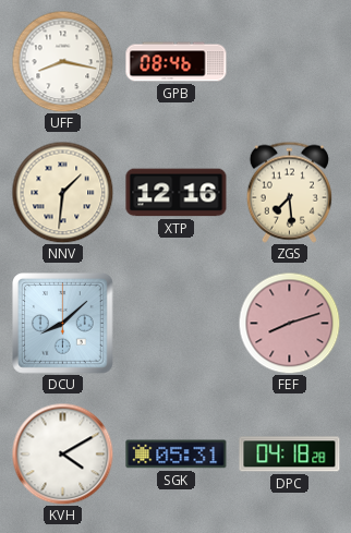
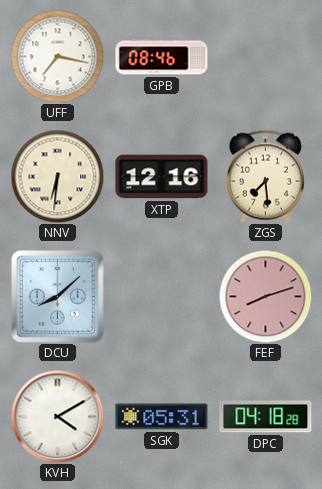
UFF: 8:17 -> 7:17 (57, 56)
NNV: 1:31 -> 6:31 (57, 176)
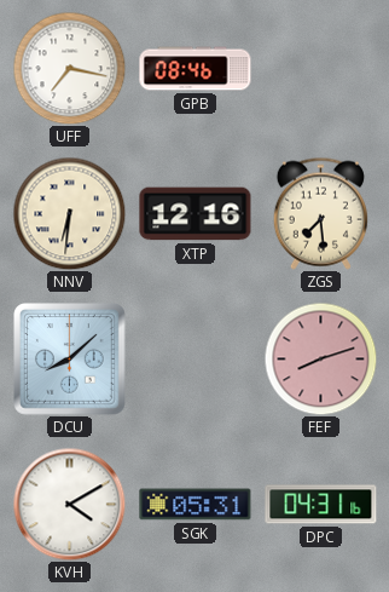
DPC: 04:18 -> 04:31 (321, 505)
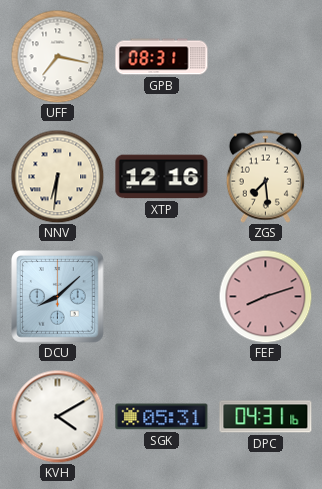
GPB: 08:46 -> 08:31 (162, 57)
